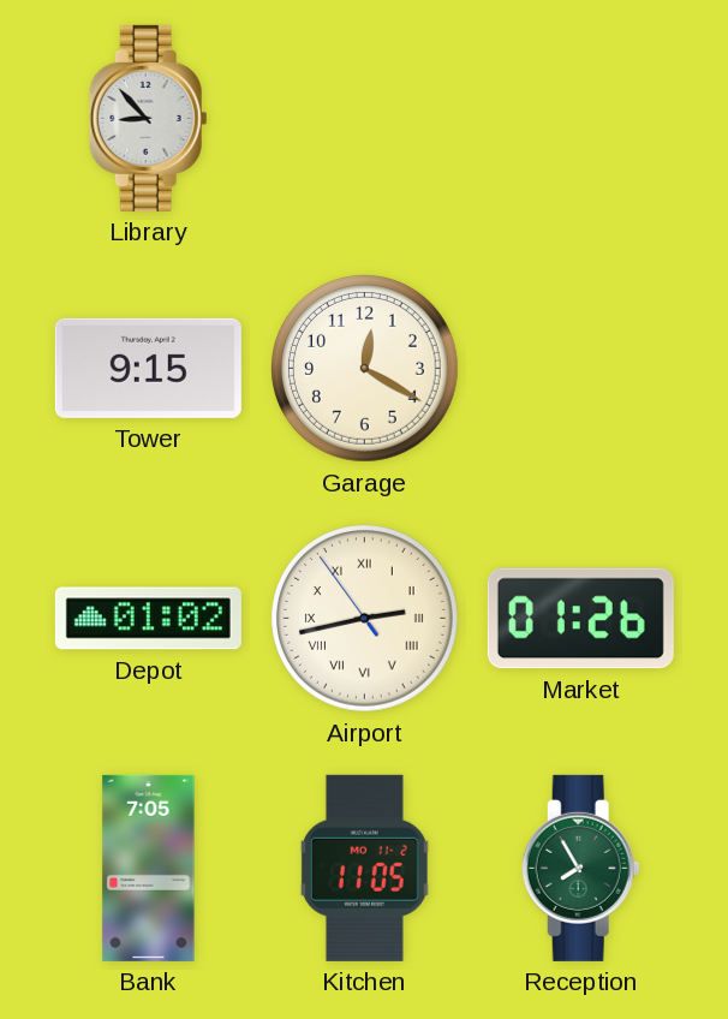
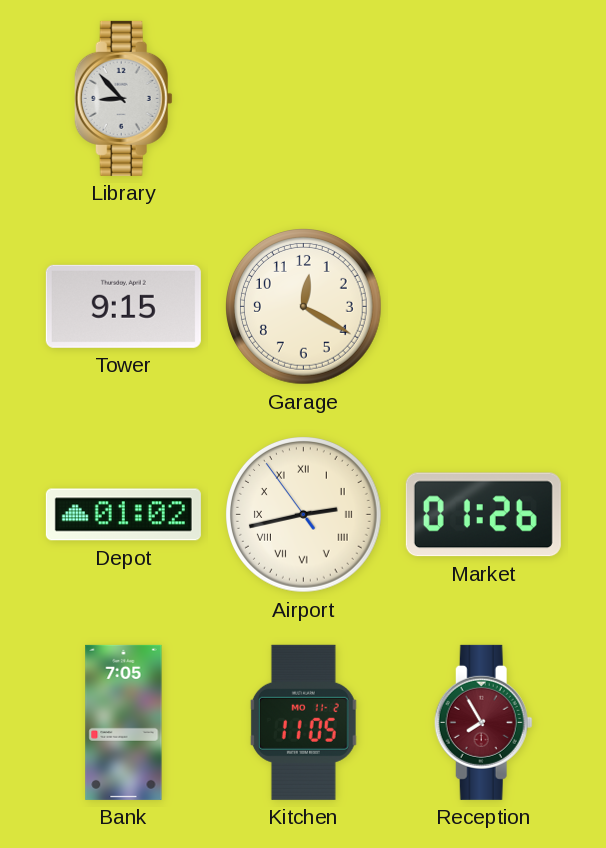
Reception dial: green -> burgundy (483, 722)
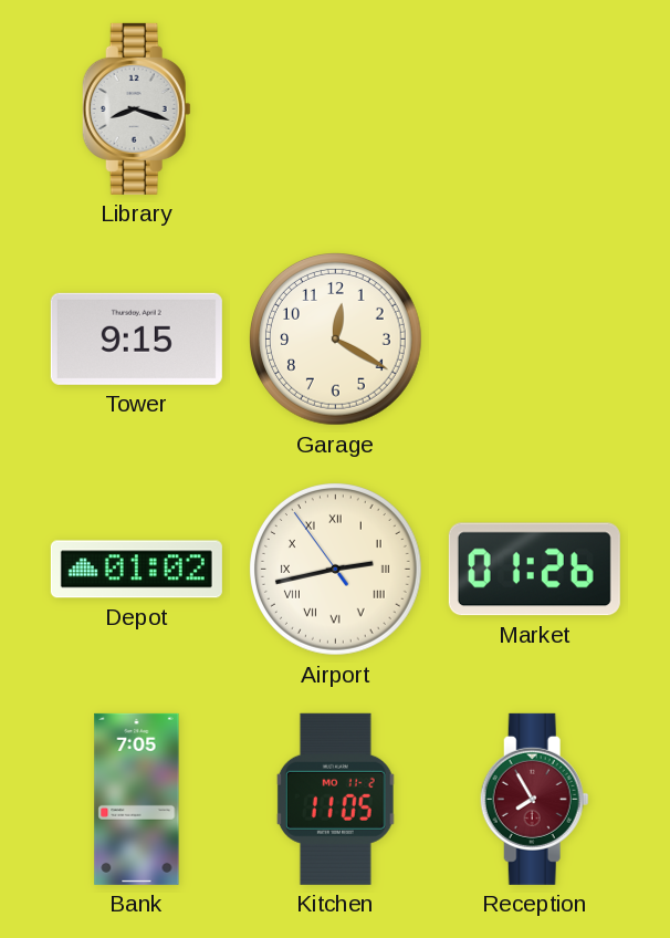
Library: 8:53 -> 8:18 (136, 108)
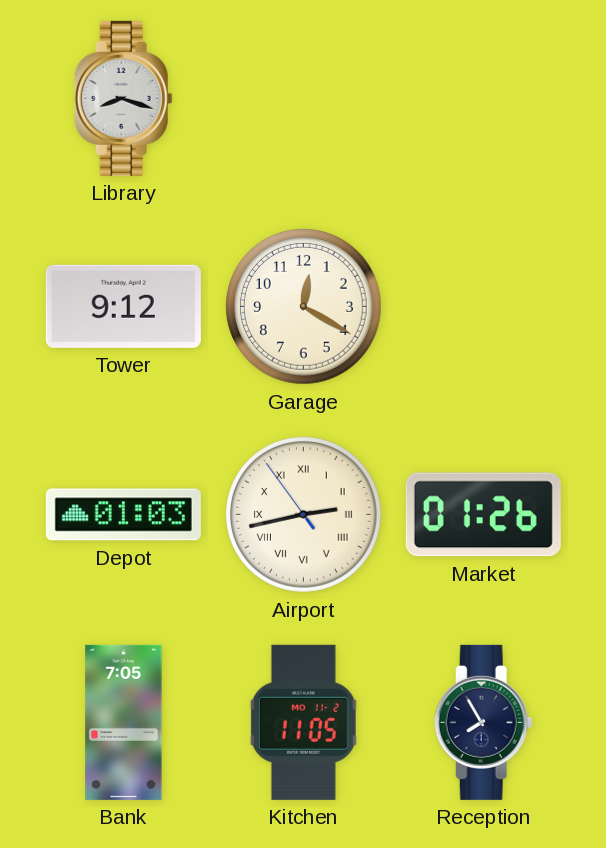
Tower: 9:15 -> 9:12 (123, 306)
Depot: 01:02 -> 01:03 (123, 515)
Reception dial: burgundy -> navy (483, 722)
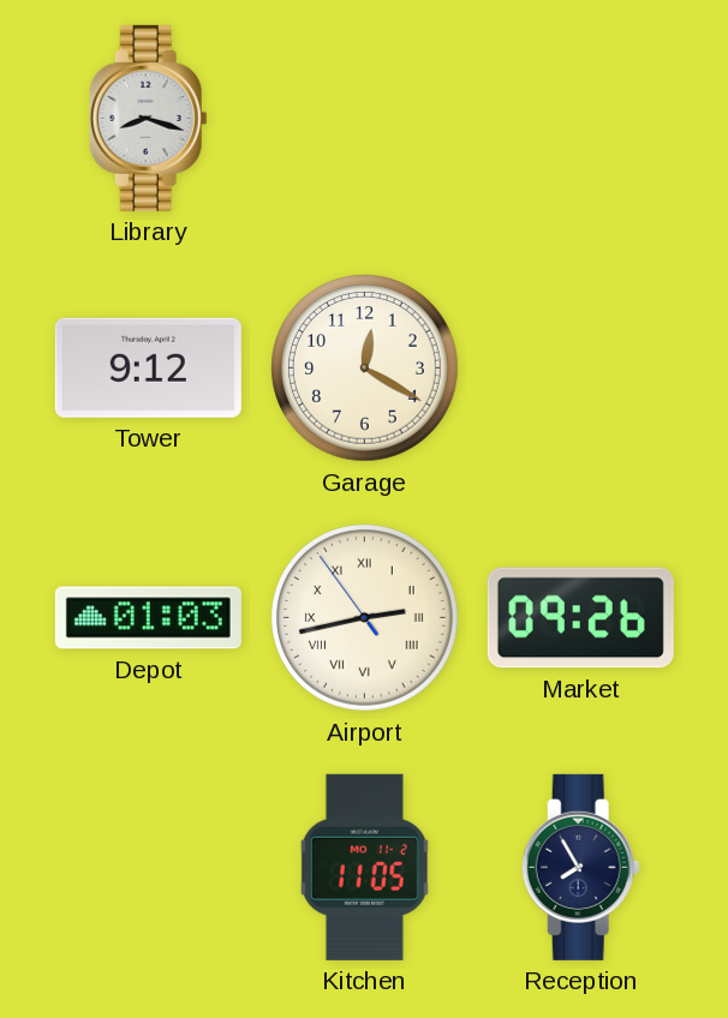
Market: 01:26 -> 09:26 (580, 618)
Bank: 7:05 -> none (124, 722)
